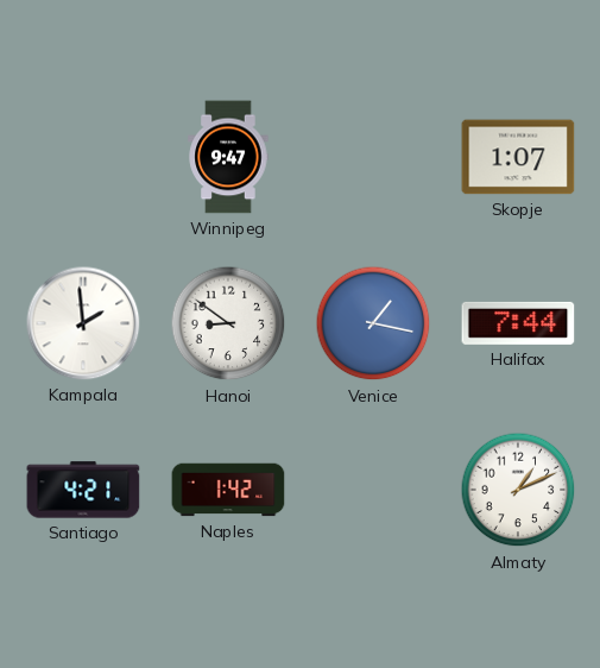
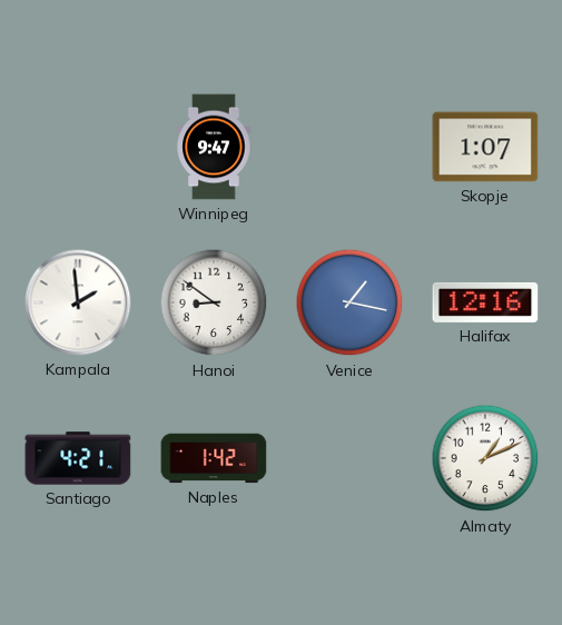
Halifax: 7:44 -> 12:16 (485, 302)
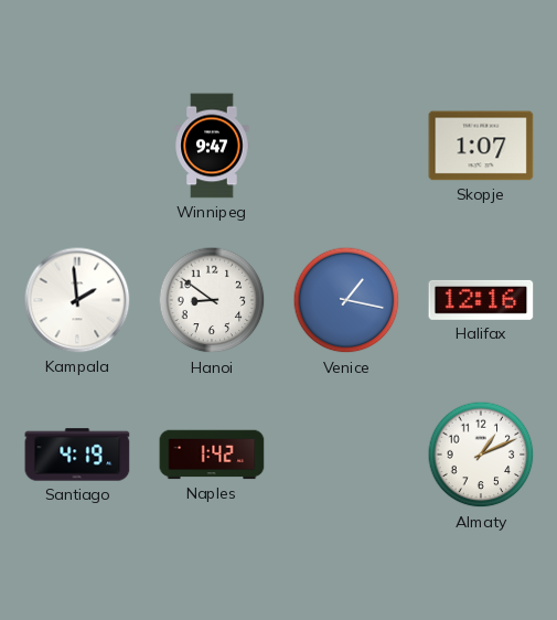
Santiago: 4:21 -> 4:19 (77, 455)
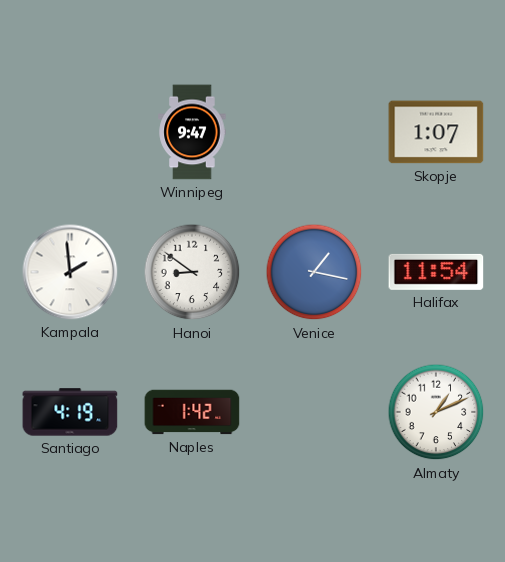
Halifax: 12:16 -> 11:54 (436, 272)
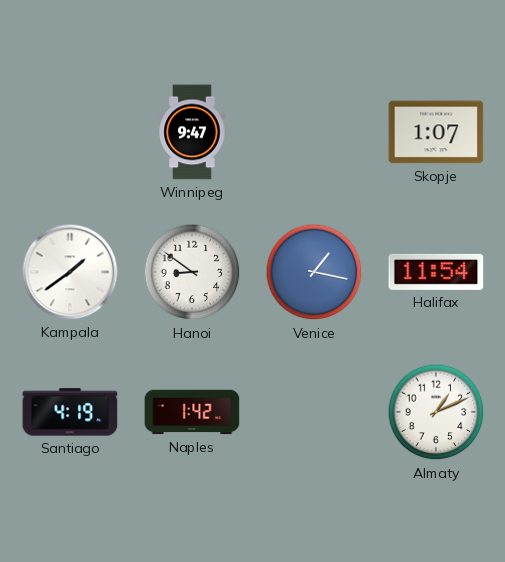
Kampala: 1:59 -> 1:39 (70, 272)
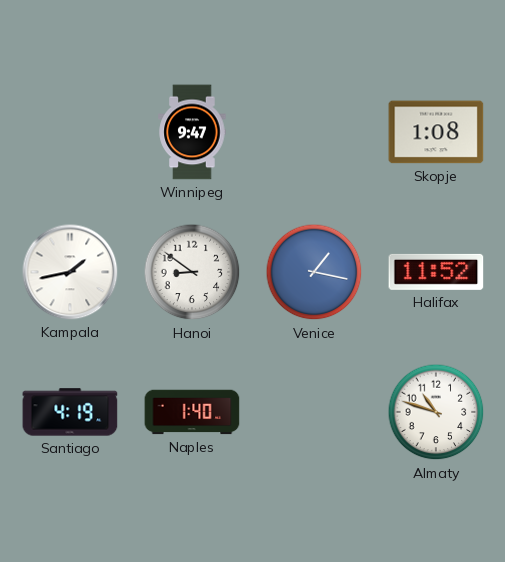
Skopje: 1:07 -> 1:08 (436, 132)
Kampala: 1:39 -> 1:43 (70, 272)
Halifax: 11:54 -> 11:52 (436, 272)
Naples: 1:42 -> 1:40 (192, 412)
Almaty: 1:11 -> 10:48 (436, 412)
